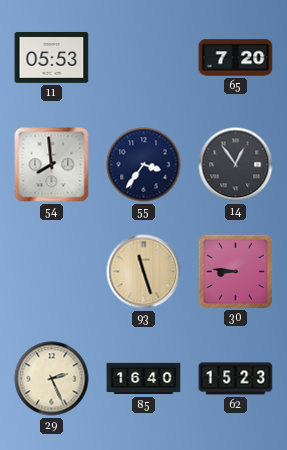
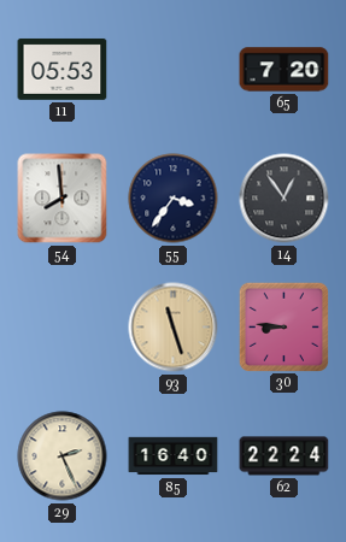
62: 15:23 -> 22:24 (285, 456)
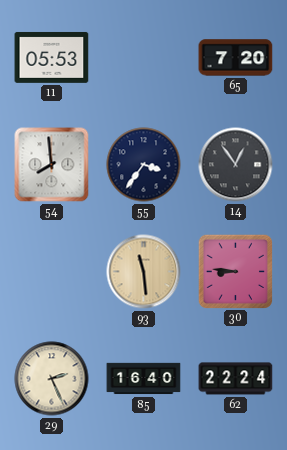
93: 11:27 -> 11:29 (144, 272)
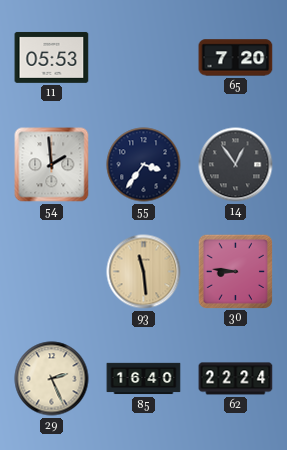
54: 7:59 -> 1:59 (52, 165)
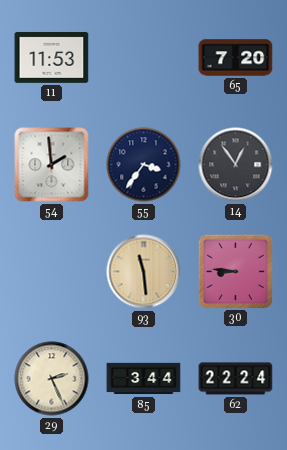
11: 05:53 -> 11:53 (52, 57)
85: 16:40 -> 3:44 (144, 379)
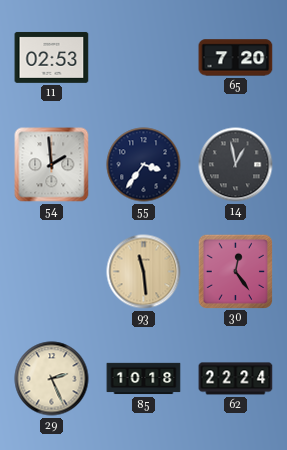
11: 11:53 -> 02:53 (52, 57)
14: 12:54 -> 12:58 (236, 165)
30: 8:46 -> 12:24 (235, 271)
85: 3:44 -> 10:18 (144, 379)
